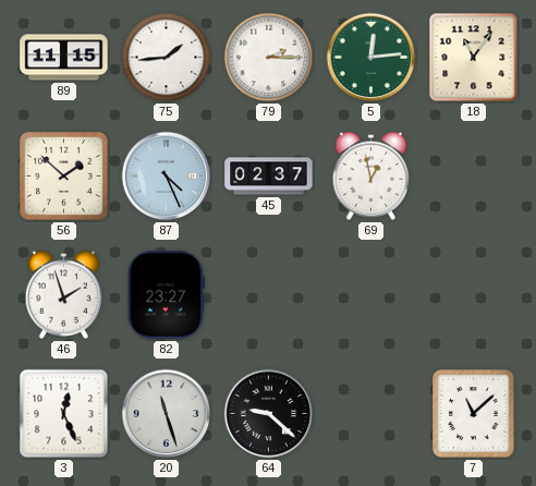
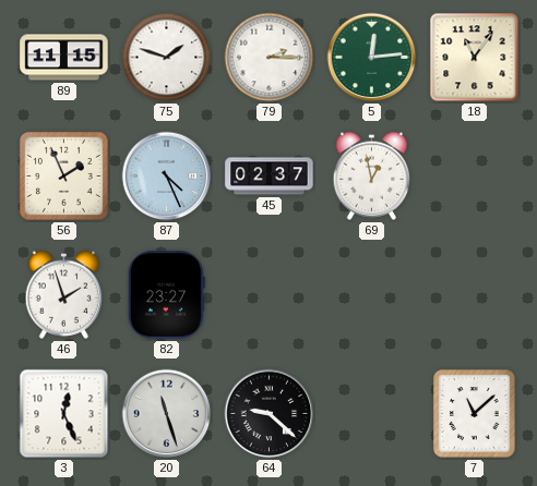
75: 1:44 -> 1:48 (167, 58)
56: 1:52 -> 1:56 (63, 175)
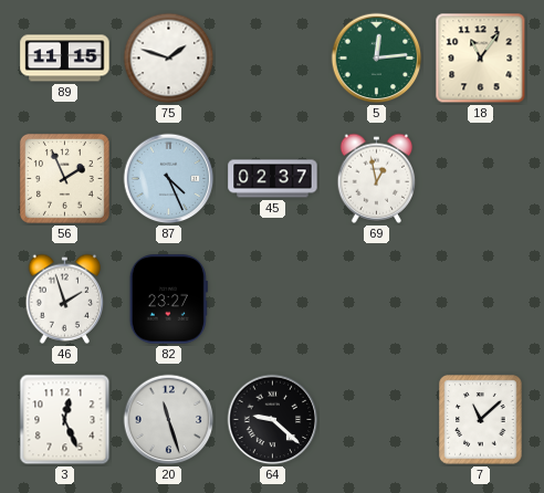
79: 2:15 -> none (270, 58)
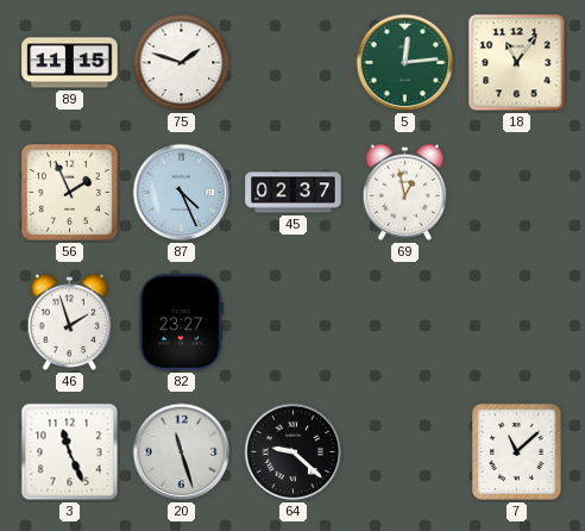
3: 12:26 -> 11:26 (70, 452)
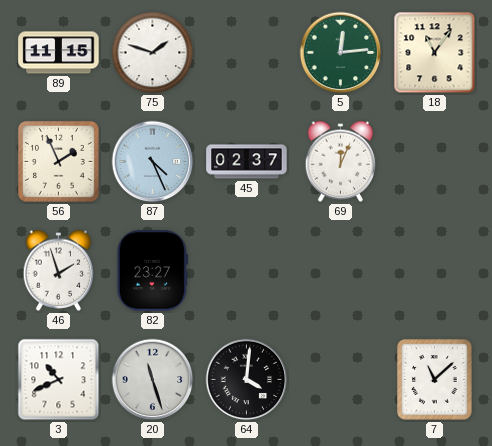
69: 12:58 -> 12:04 (341, 161)
3: 11:26 -> 10:41 (59, 380)
64: 9:22 -> 4:01 (247, 380)
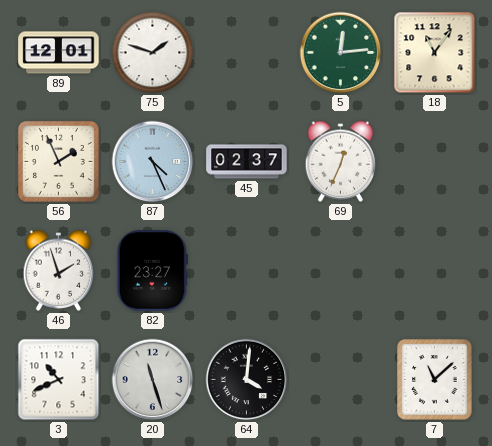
89: 11:15 -> 12:01 (59, 53)
69: 12:04 -> 12:34 (341, 161)
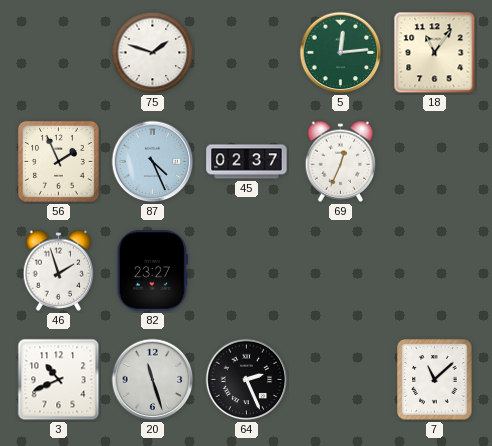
89: 12:01 -> none (59, 53)
64: 4:01 -> 2:26 (247, 380)
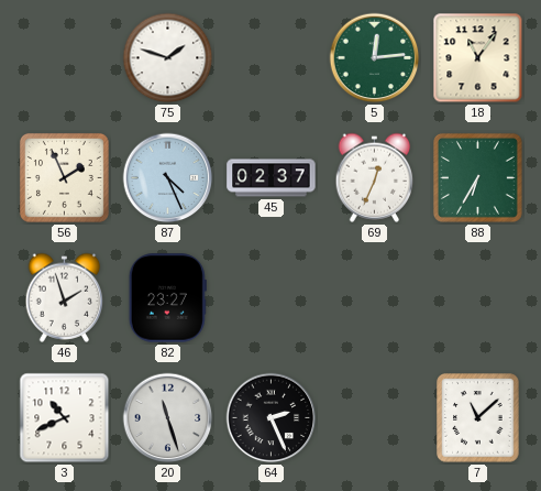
88: none -> 6:35 (477, 177)
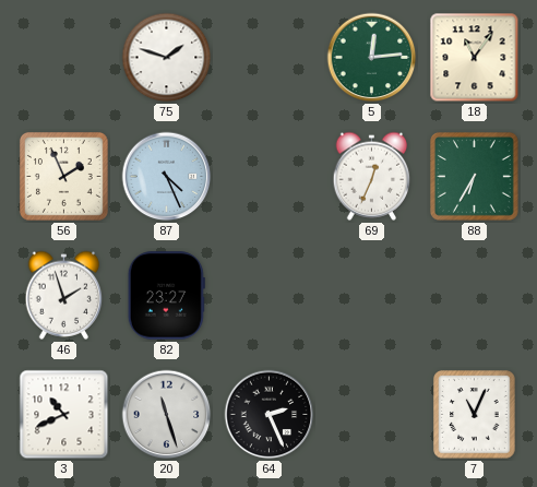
45: 02:37 -> none (272, 178)
7: 11:08 -> 11:04 (475, 415)
